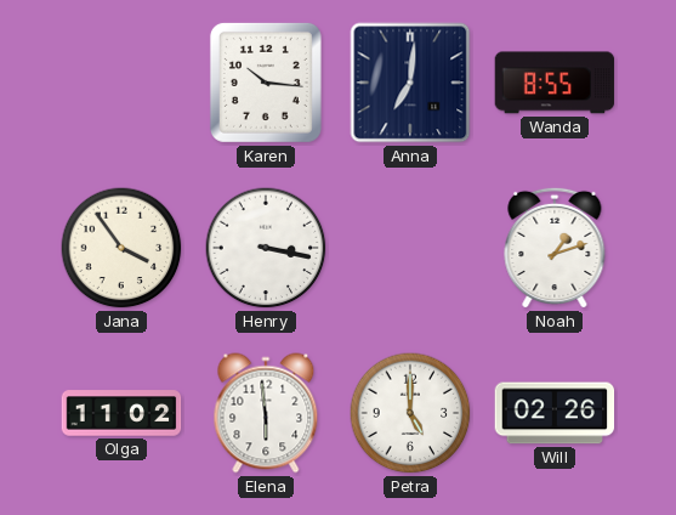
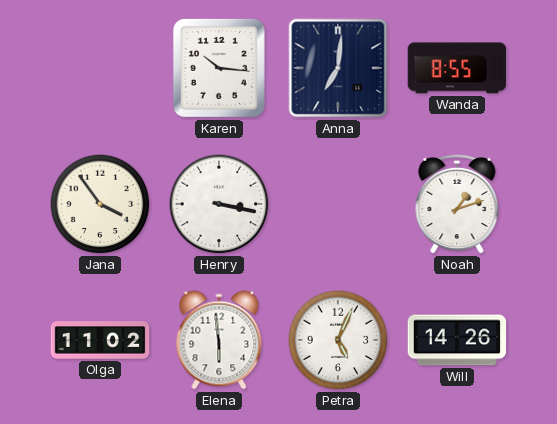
Petra: 5:00 -> 5:04 (338, 340)
Will: 02:26 -> 14:26 (457, 340)
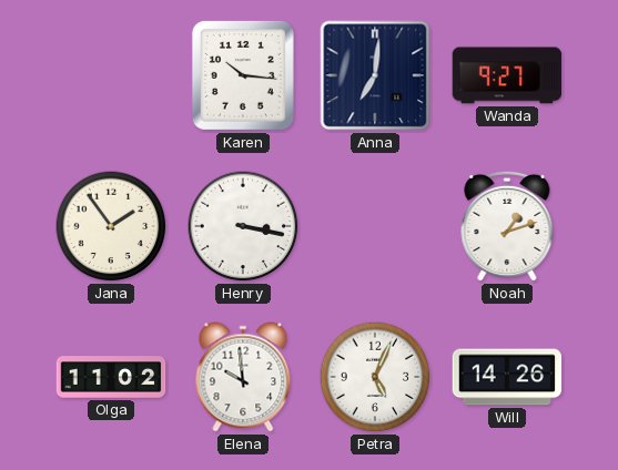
Wanda: 8:55 -> 9:27 (507, 75)
Jana: 3:54 -> 1:54 (111, 226)
Elena: 5:59 -> 9:59 (243, 377)
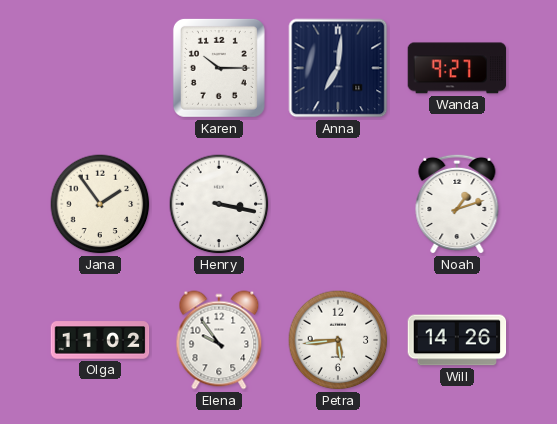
Karen: 10:16 -> 10:15 (219, 68)
Elena: 9:59 -> 9:54 (219, 340)
Petra: 5:04 -> 5:44 (338, 340)
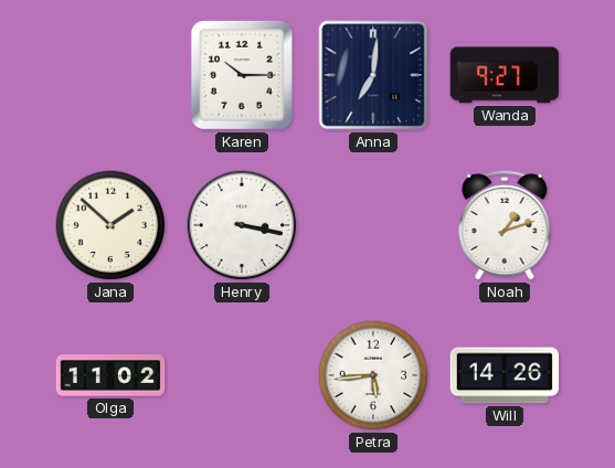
Jana: 1:54 -> 1:52 (110, 225)
Elena: 9:54 -> none (219, 340)
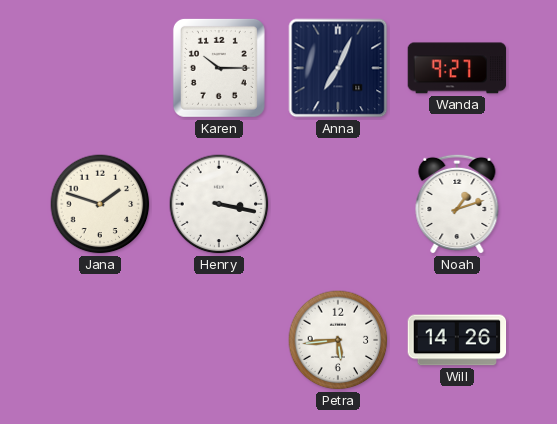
Anna: 7:01 -> 7:04 (338, 68)
Jana: 1:52 -> 1:48 (100, 204)
Olga: 11:02 -> none (110, 375)
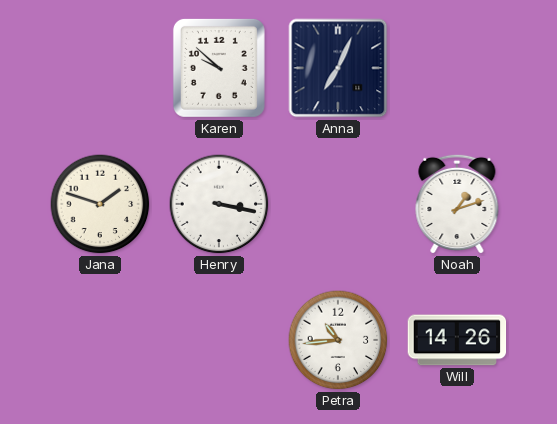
Karen: 10:15 -> 9:52 (219, 68)
Wanda: 9:27 -> none (457, 68)
Petra: 5:44 -> 10:44 (338, 340)
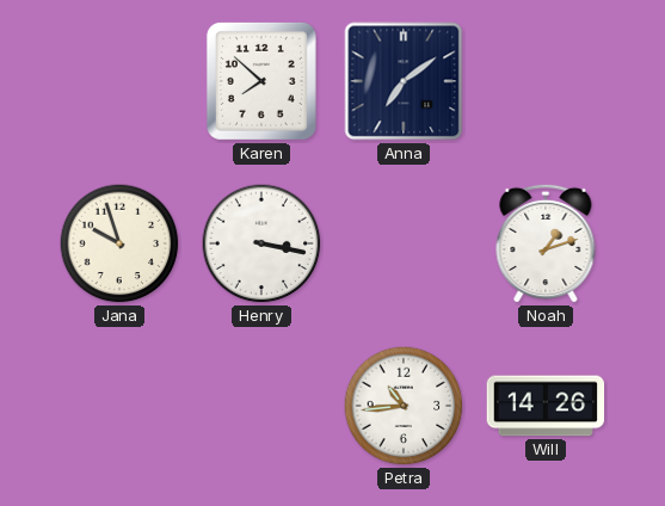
Karen: 9:52 -> 7:52 (261, 81)
Anna: 7:04 -> 7:09 (404, 81)
Jana: 1:48 -> 9:57 (119, 243)
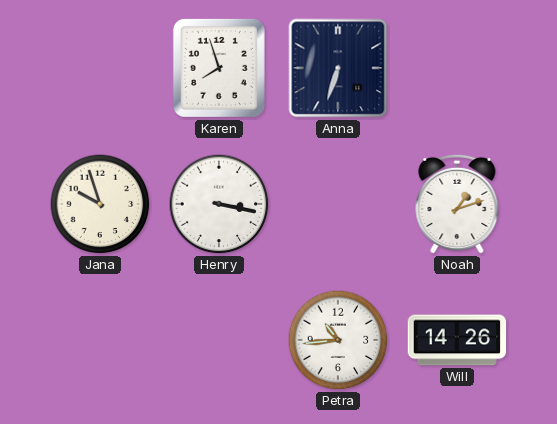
Karen: 7:52 -> 7:57 (219, 68)
Anna: 7:09 -> 6:33 (338, 68)
